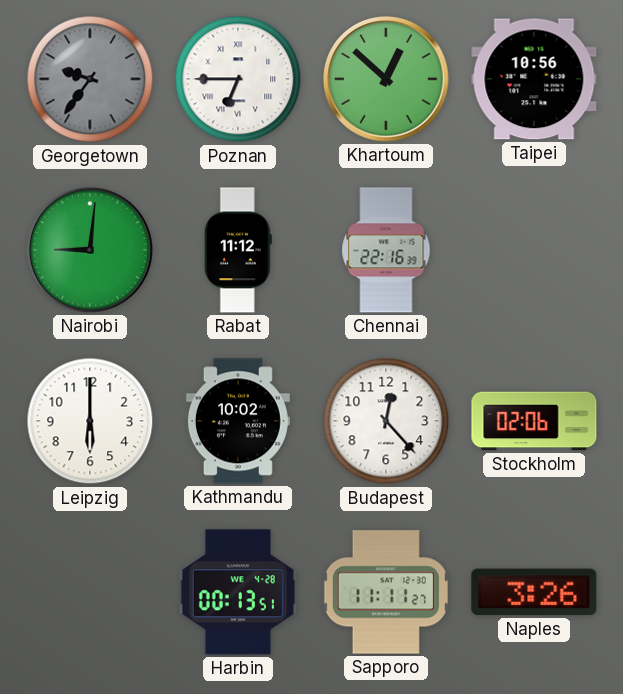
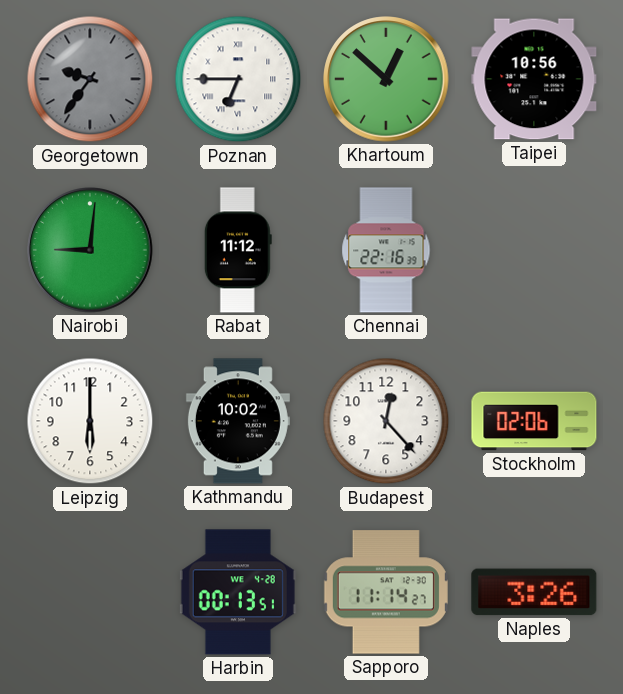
Sapporo: 11:11 -> 11:14 (386, 592)
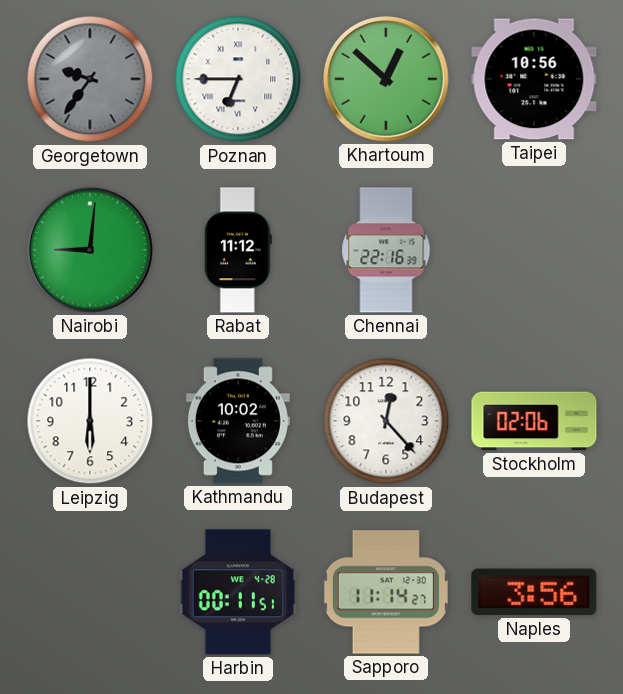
Harbin: 00:13 -> 00:11 (238, 592)
Naples: 3:26 -> 3:56 (534, 592)
